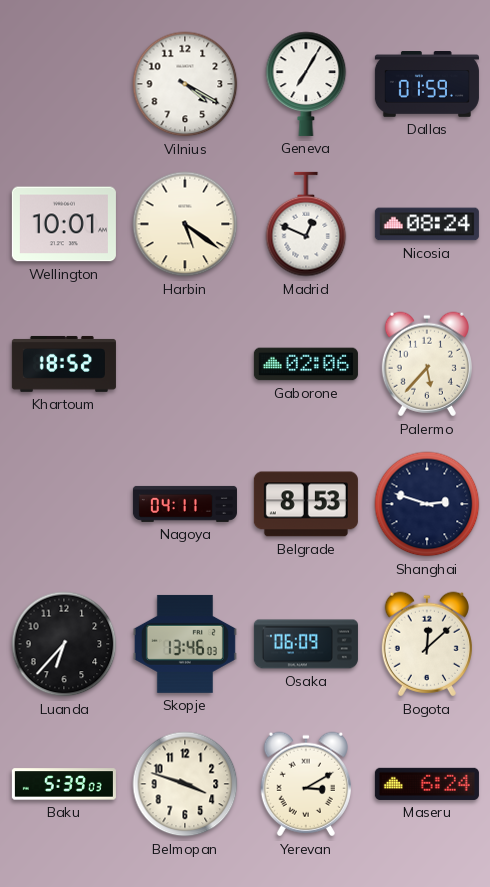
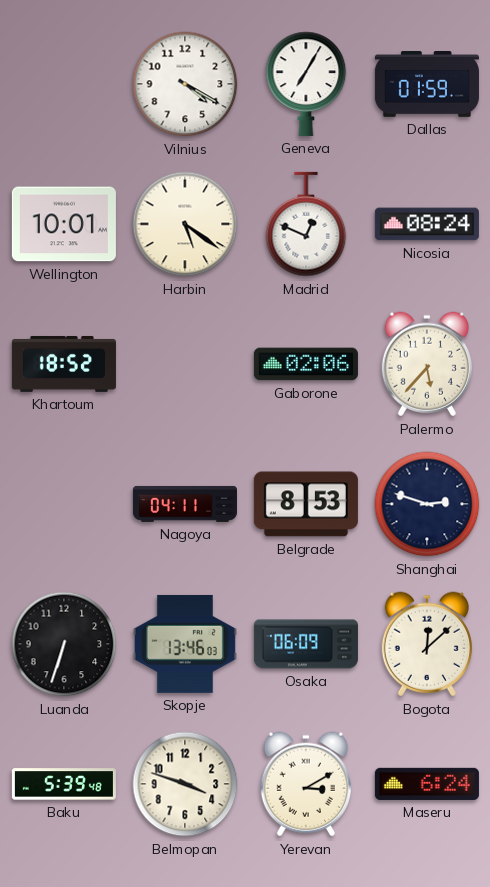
Luanda: 6:37 -> 6:33 (64, 644)
Baku: 5:39:03 -> 5:39:48 (64, 784)
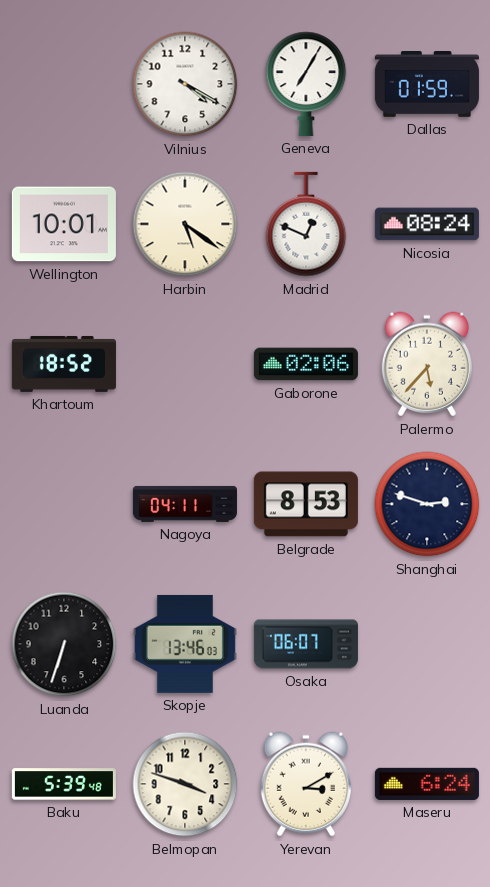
Osaka: 06:09 -> 06:07 (306, 644)
Bogota: 12:08 -> none (427, 644)
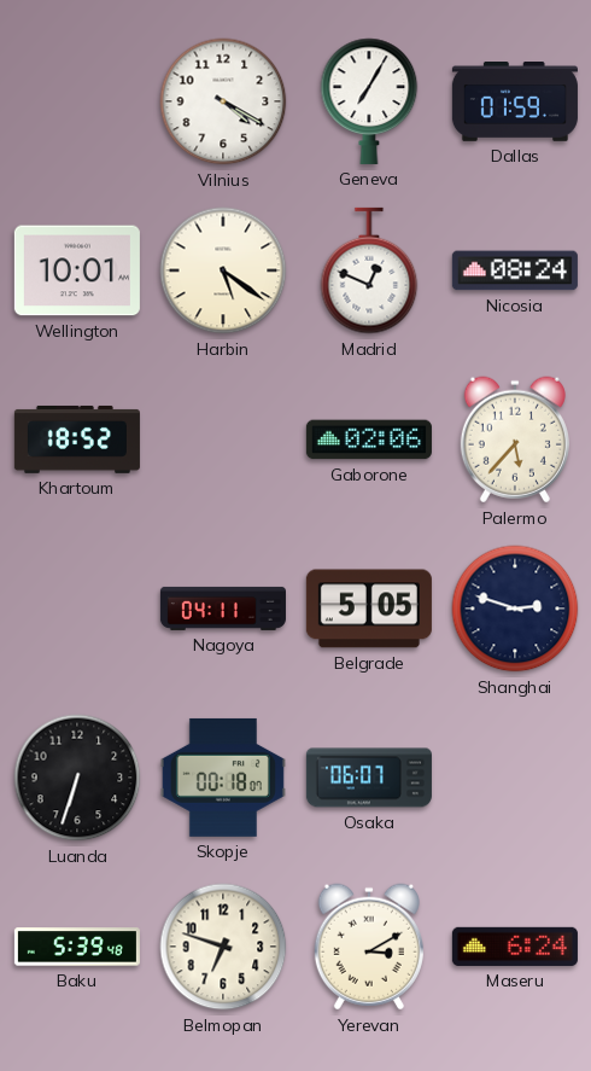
Belgrade: 8:53 -> 5:05 (369, 609)
Skopje: 13:46 -> 00:18 (223, 778)
Belmopan: 3:48 -> 6:48 (223, 947)
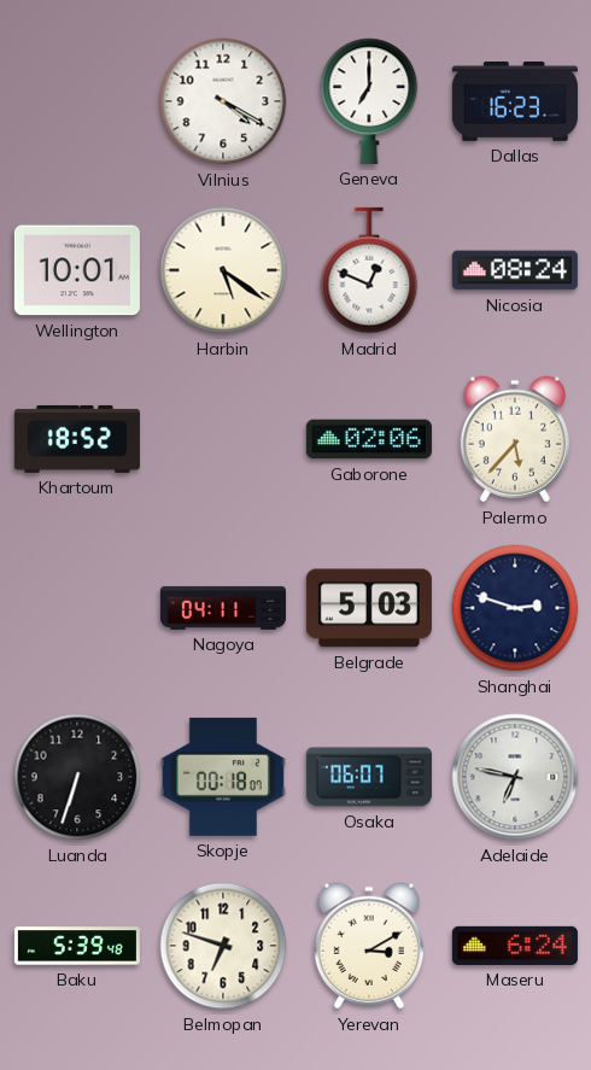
Geneva: 7:05 -> 7:00 (369, 101)
Dallas: 01:59 -> 16:23 (515, 101)
Belgrade: 5:05 -> 5:03 (369, 608)
Adelaide: none -> 6:47 (515, 777)
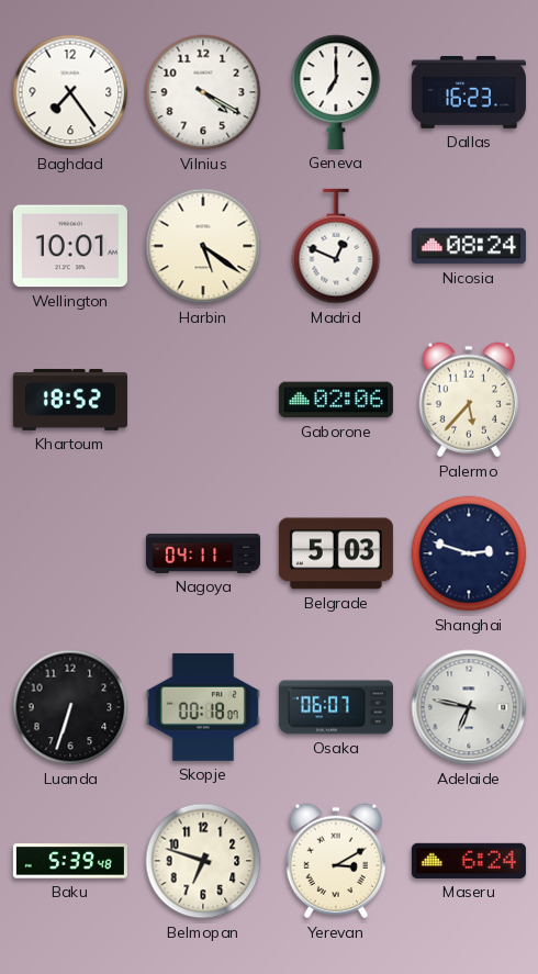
Baghdad: none -> 7:24 (70, 92)
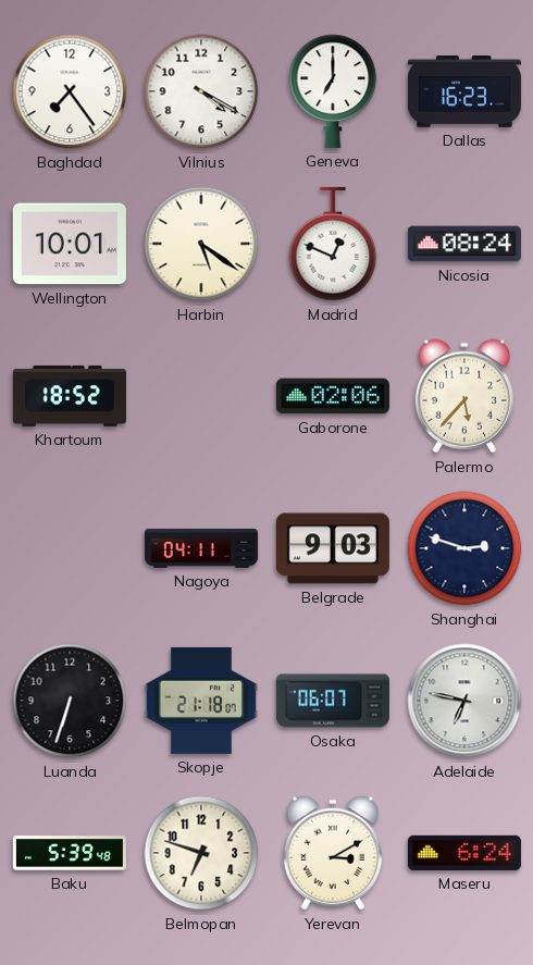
Belgrade: 5:03 -> 9:03 (333, 548)
Skopje: 00:18 -> 21:18 (201, 701)
